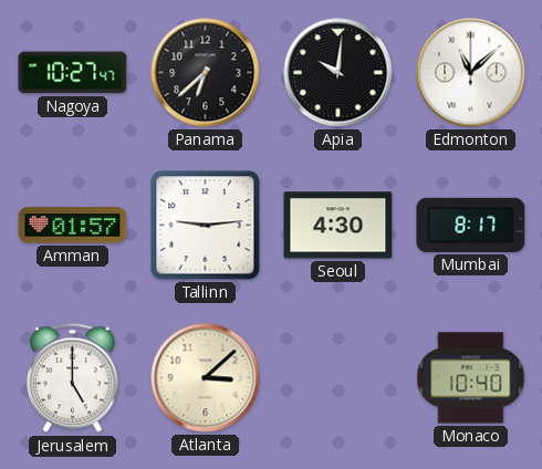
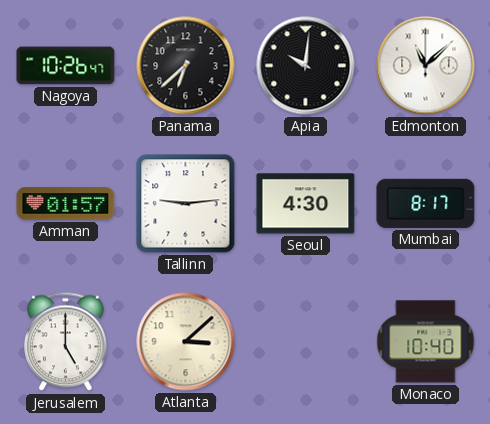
Nagoya: 10:27 -> 10:26 (66, 66)
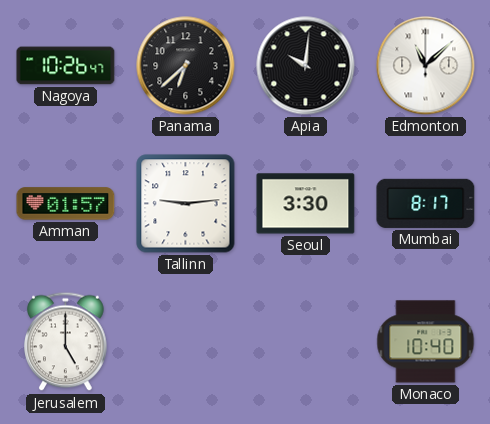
Seoul: 4:30 -> 3:30 (306, 204)
Atlanta: 3:08 -> none (186, 342)
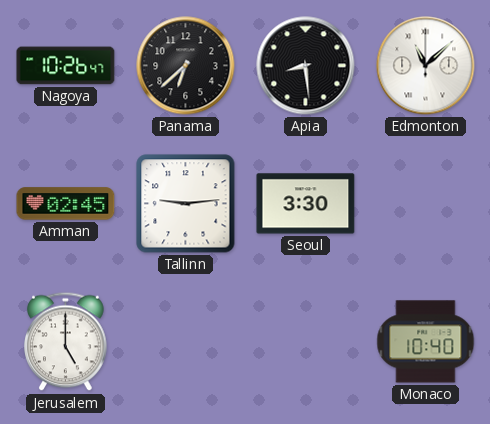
Apia: 10:01 -> 8:29 (306, 66)
Amman: 01:57 -> 02:45 (66, 204)
Mumbai: 8:17 -> none (426, 203)
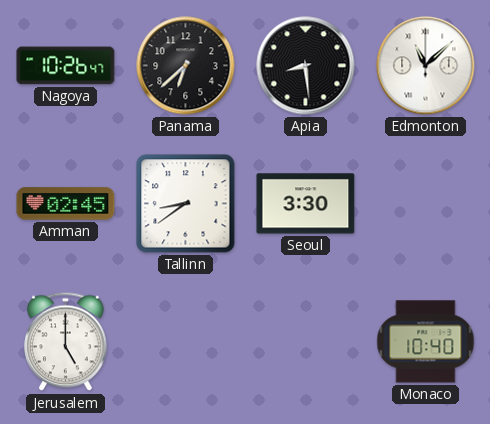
Tallinn: 9:14 -> 8:39 (186, 204)
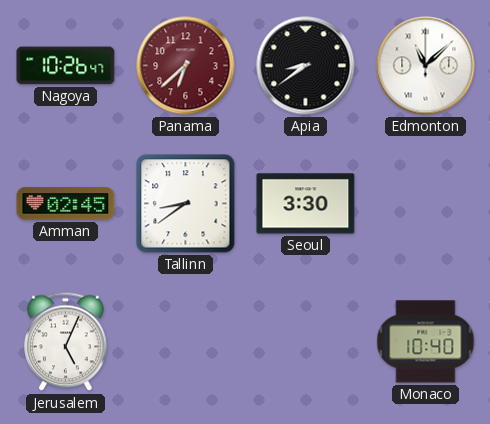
Panama dial: black -> burgundy (186, 66)
Apia: 8:29 -> 8:39 (306, 66)
Jerusalem: 5:00 -> 5:04 (66, 342)
